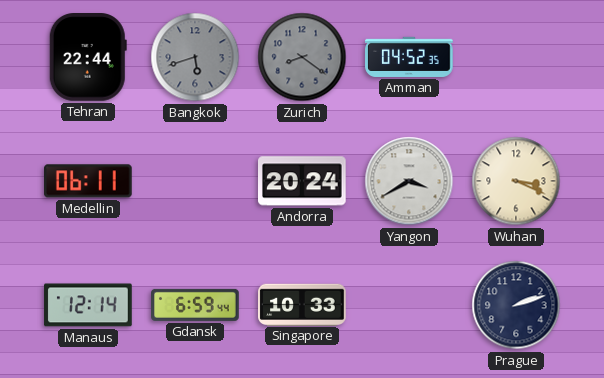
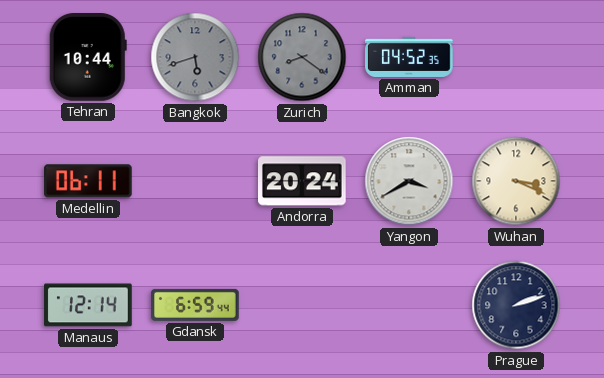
Tehran: 22:44 -> 10:44 (88, 57)
Singapore: 10:33 -> none (302, 304)
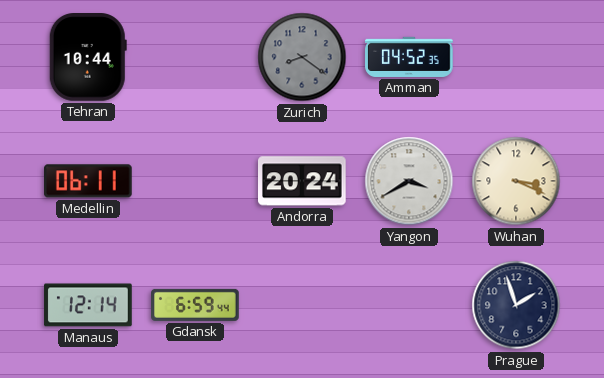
Bangkok: 5:42 -> none (195, 57)
Prague: 2:12 -> 1:57 (516, 305)
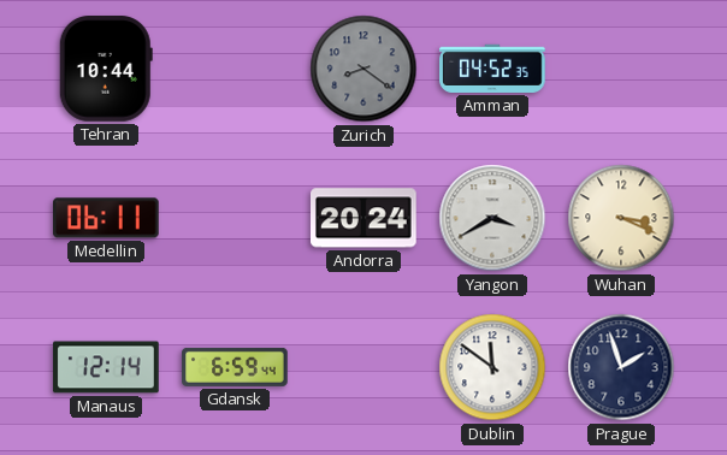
Dublin: none -> 11:51 (492, 367)
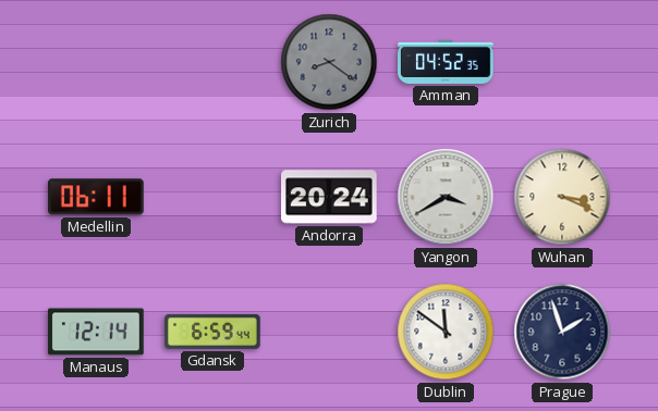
Tehran: 10:44 -> none (106, 69)
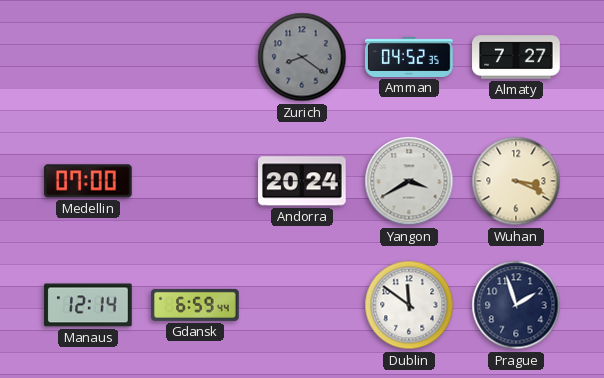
Almaty: none -> 7:27 (516, 57)
Medellin: 06:11 -> 07:00 (89, 181)
